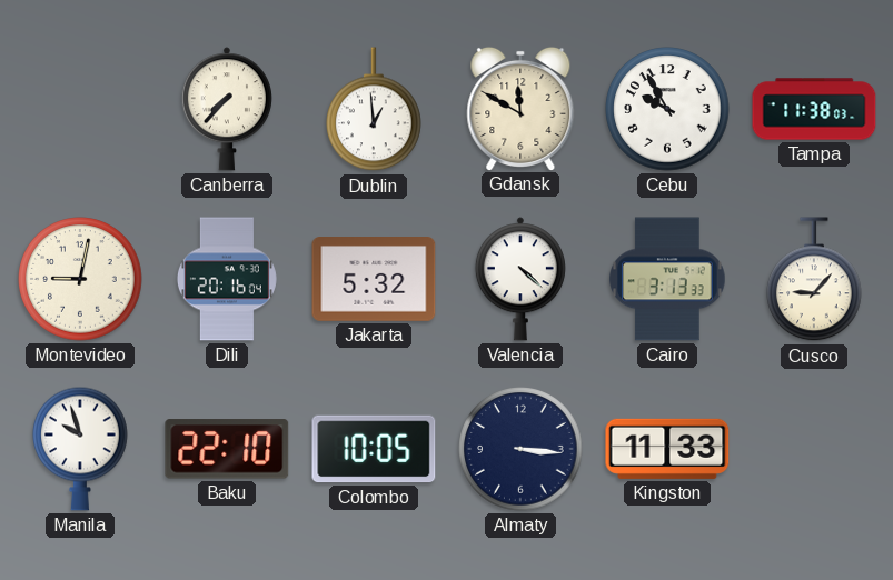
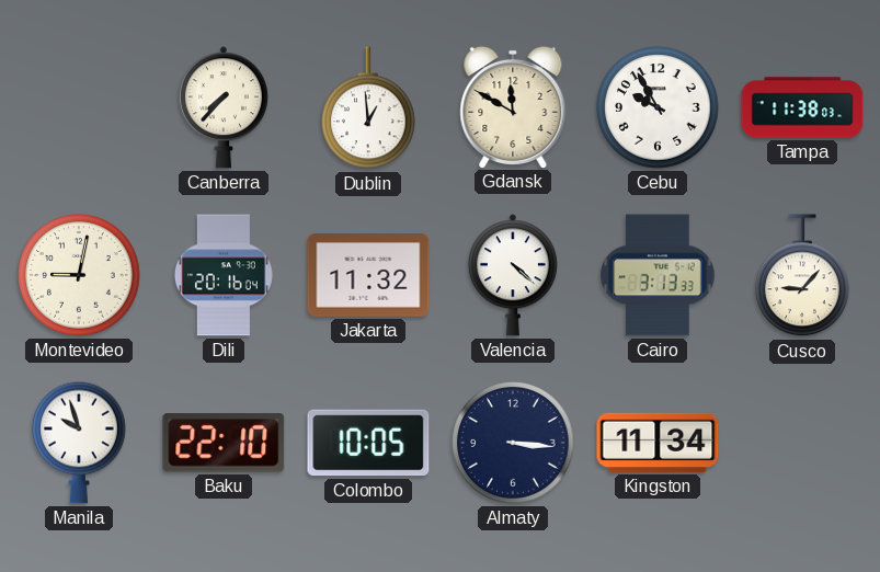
Jakarta: 5:32 -> 11:32 (368, 276)
Kingston: 11:33 -> 11:34 (658, 443)
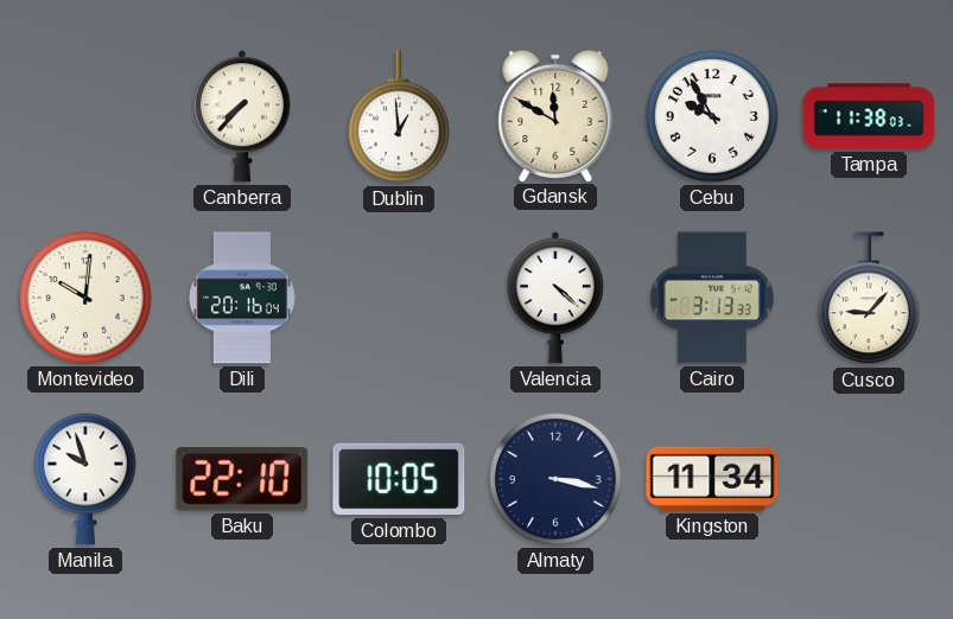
Montevideo: 9:02 -> 10:01 (85, 298)
Jakarta: 11:32 -> none (368, 276)
Almaty: 3:16 -> 3:17 (555, 479)
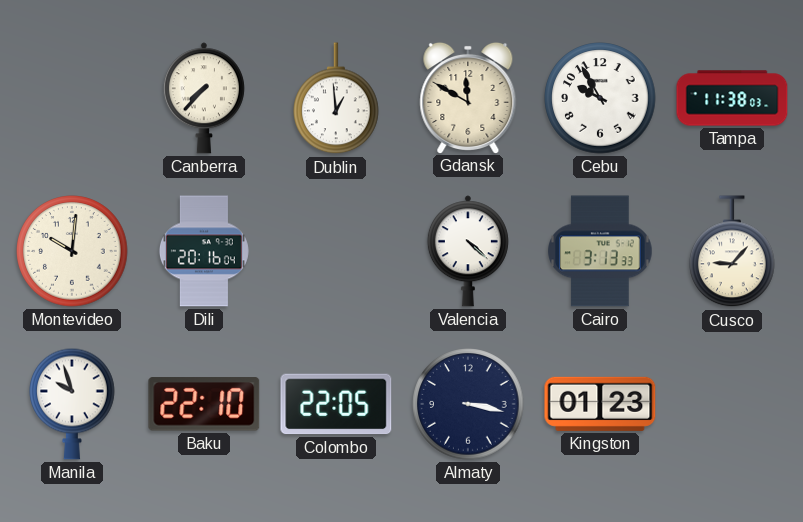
Colombo: 10:05 -> 22:05 (336, 404)
Kingston: 11:34 -> 01:23 (600, 404)
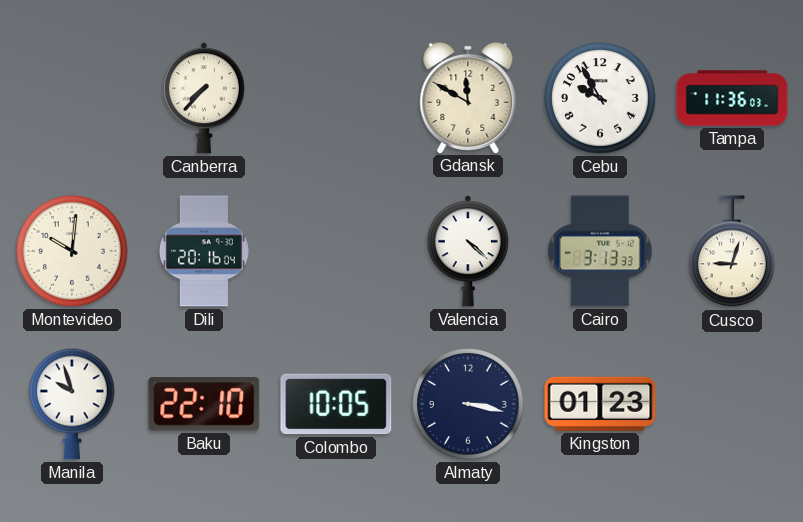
Dublin: 12:59 -> none (337, 99)
Tampa: 11:38 -> 11:36 (732, 98)
Cusco: 9:07 -> 9:03 (733, 252)
Colombo: 22:05 -> 10:05 (336, 404)
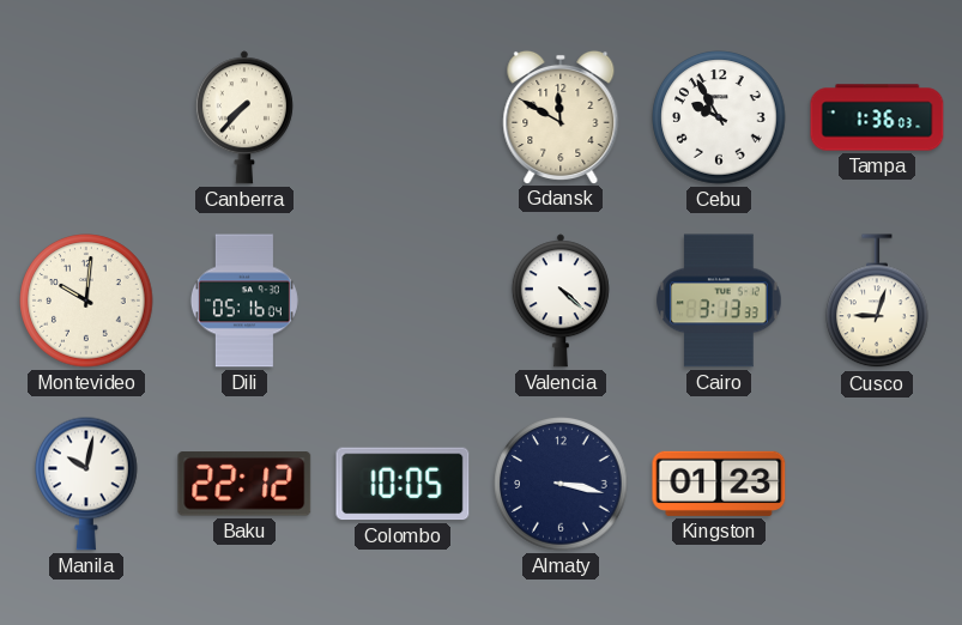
Tampa: 11:36 -> 1:36 (877, 117)
Dili: 20:16 -> 05:16 (244, 301)
Manila: 9:57 -> 10:02 (87, 484)
Baku: 22:10 -> 22:12 (244, 484)
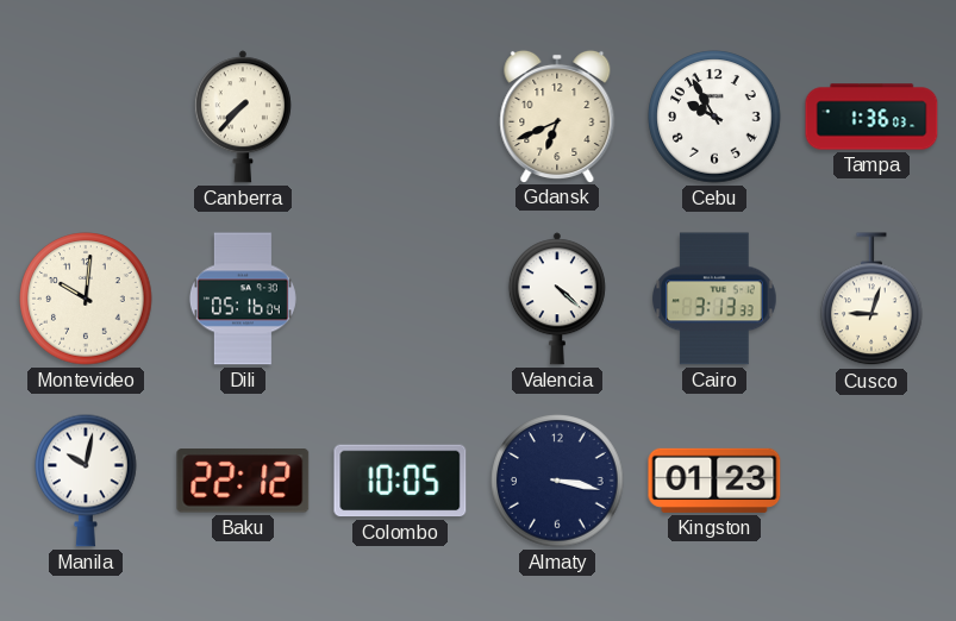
Gdansk: 11:50 -> 6:41 (557, 115)
